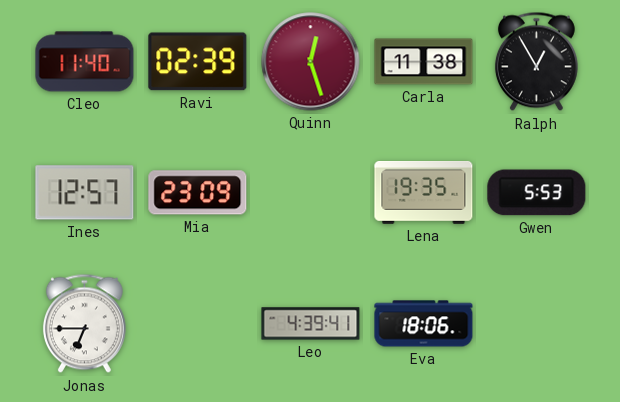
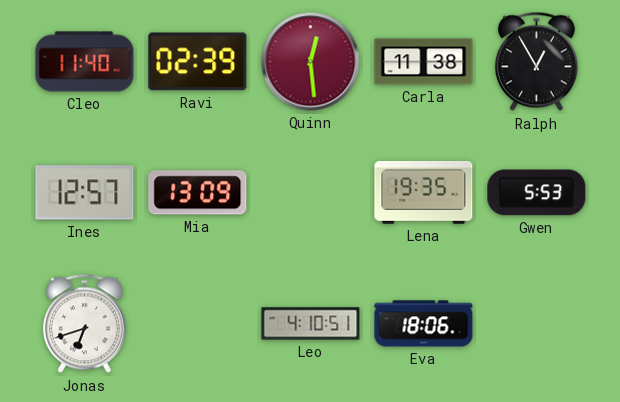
Quinn: 12:27 -> 12:29 (311, 62)
Mia: 23:09 -> 13:09 (198, 193)
Jonas: 6:45 -> 6:42 (84, 324)
Leo: 4:39 -> 4:10 (311, 324)
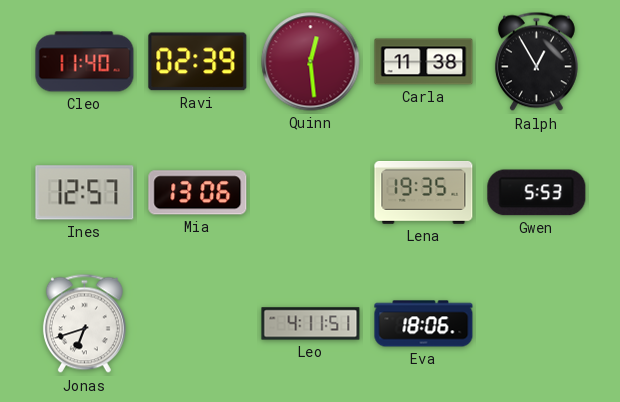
Mia: 13:09 -> 13:06 (198, 193)
Leo: 4:10 -> 4:11 (311, 324)
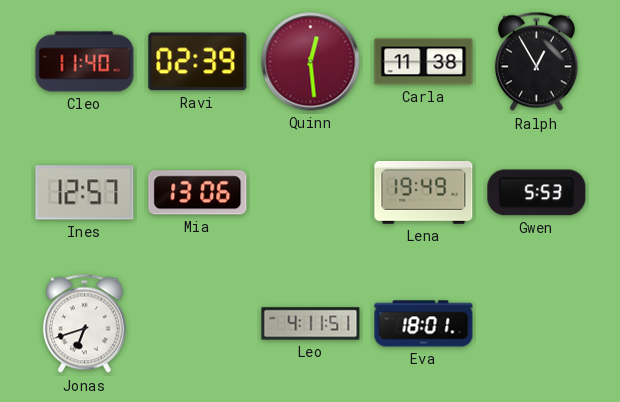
Lena: 19:35 -> 19:49 (424, 192)
Eva: 18:06 -> 18:01 (424, 324)
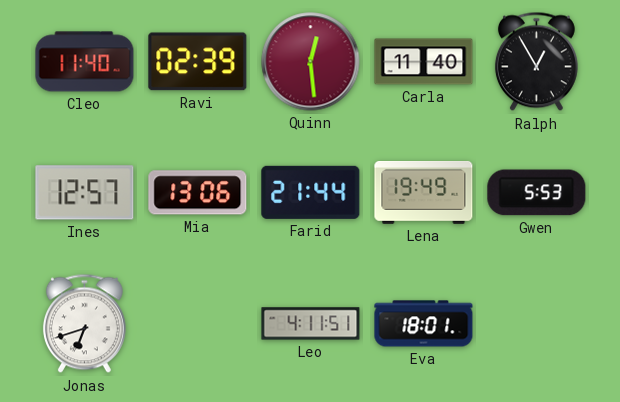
Carla: 11:38 -> 11:40 (424, 62)
Farid: none -> 21:44 (311, 192)
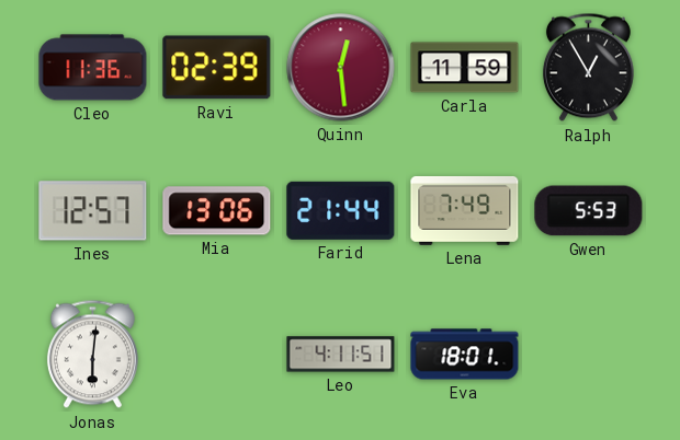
Cleo: 11:40 -> 11:36 (93, 68)
Carla: 11:40 -> 11:59 (465, 68)
Lena: 19:49 -> 7:49 (465, 210)
Jonas: 6:42 -> 6:01 (92, 355)
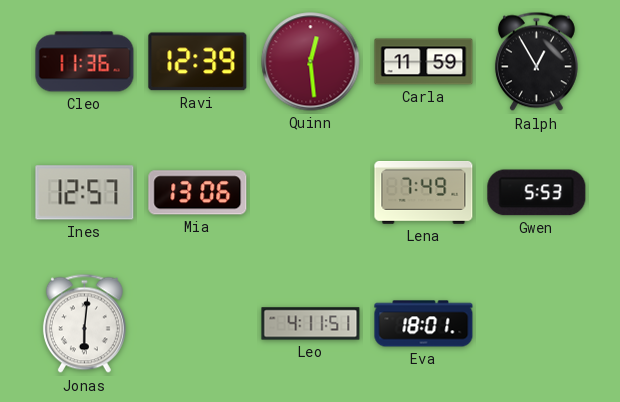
Ravi: 02:39 -> 12:39 (198, 62)
Farid: 21:44 -> none (341, 210)
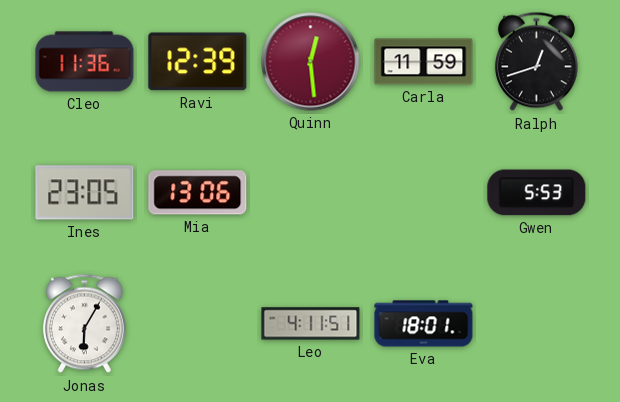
Ralph: 12:55 -> 12:42 (536, 62)
Ines: 12:57 -> 23:05 (85, 193)
Lena: 7:49 -> none (424, 192)
Jonas: 6:01 -> 6:05 (84, 324)
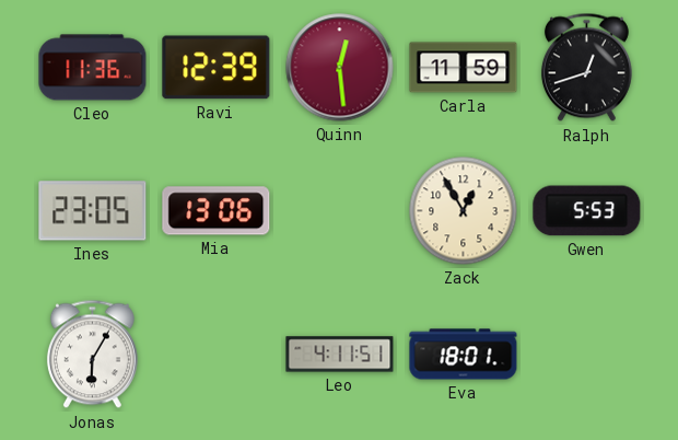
Zack: none -> 12:55 (464, 211)
